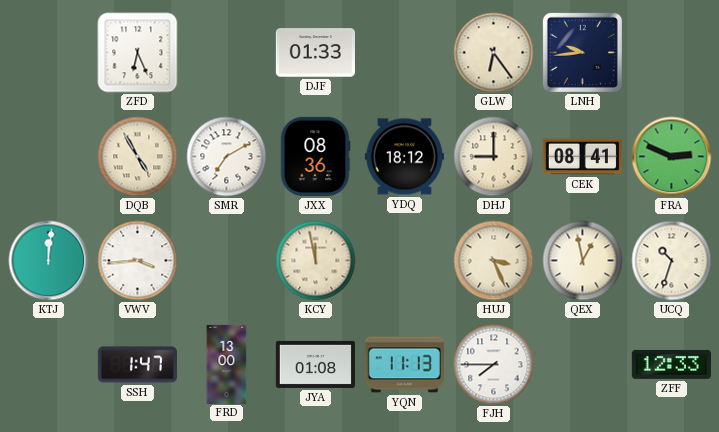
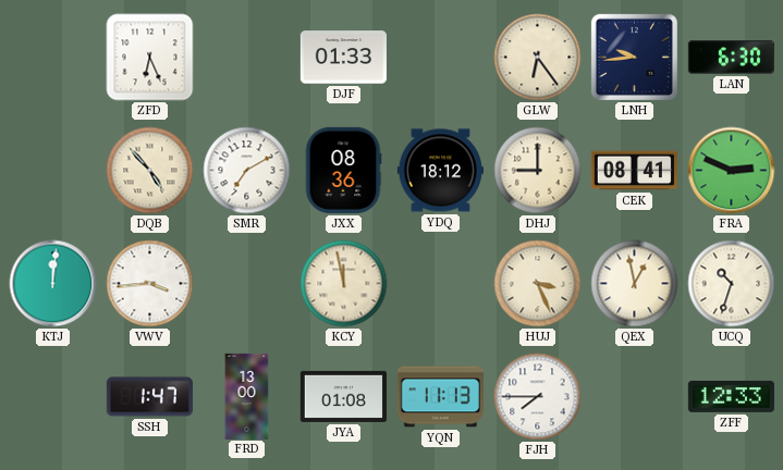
LAN: none -> 6:30 (731, 58)
DQB: 4:55 -> 4:53 (150, 171)
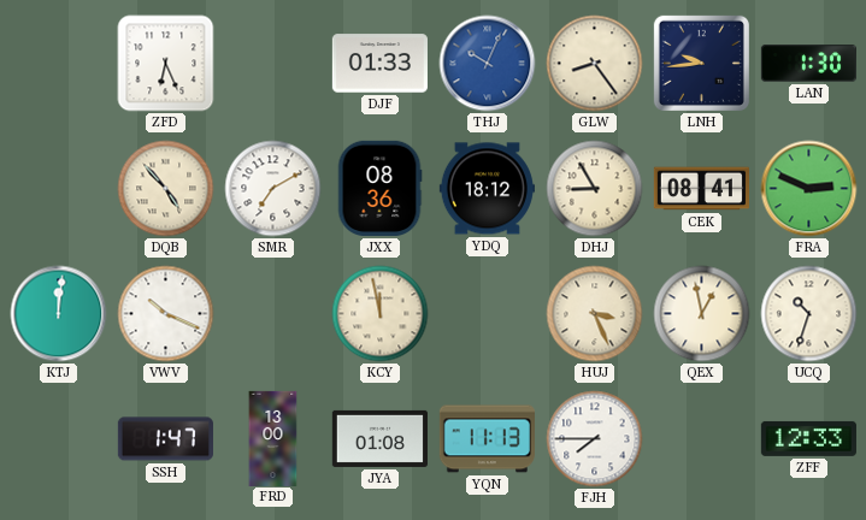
THJ: none -> 10:04 (488, 64)
GLW: 6:24 -> 8:24 (595, 64)
LAN: 6:30 -> 1:30 (808, 64)
DHJ: 9:00 -> 8:55 (595, 189)
VWV: 3:44 -> 10:19 (166, 314)
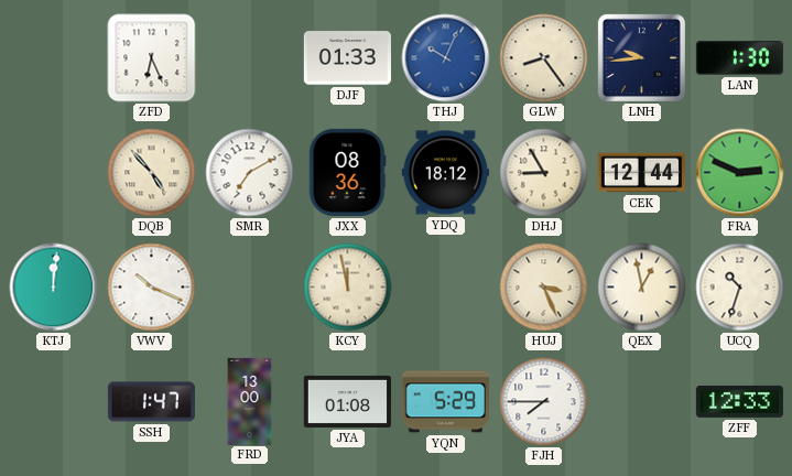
CEK: 08:41 -> 12:44 (641, 173)
YQN: 11:13 -> 5:29 (445, 402)
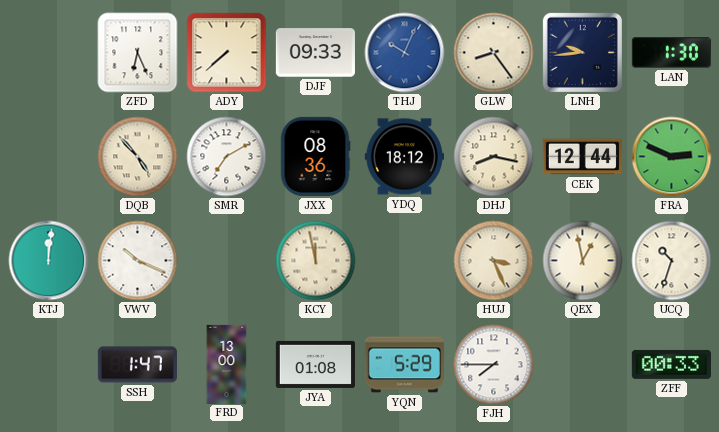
ADY: none -> 7:38 (227, 53)
DJF: 01:33 -> 09:33 (315, 53)
DHJ: 8:55 -> 8:17 (494, 157)
ZFF: 12:33 -> 00:33 (671, 364)
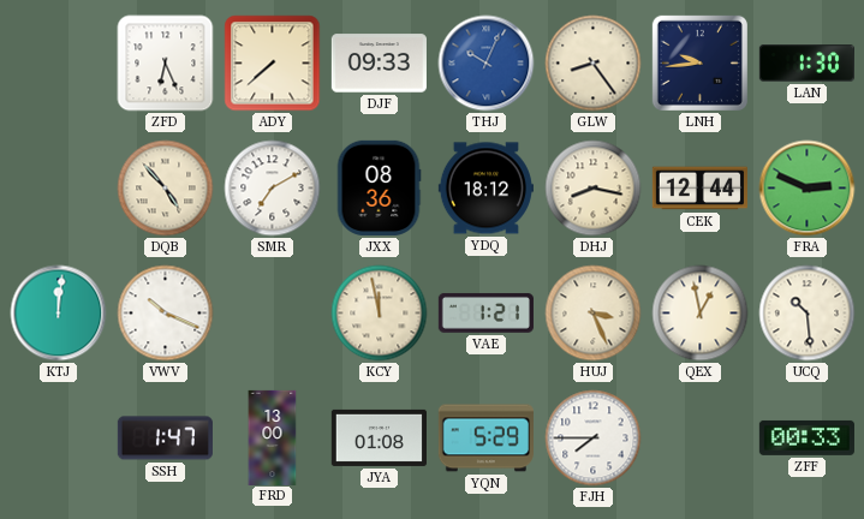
VAE: none -> 1:21 (485, 314)
UCQ: 10:33 -> 10:29 (808, 314)
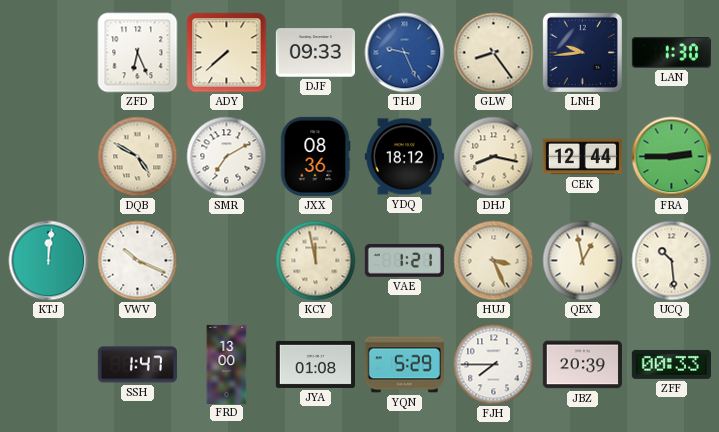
THJ: 10:04 -> 9:26 (405, 53)
DQB: 4:53 -> 4:50 (138, 157)
FRA: 2:49 -> 2:45 (672, 157)
JBZ: none -> 20:39 (582, 365)
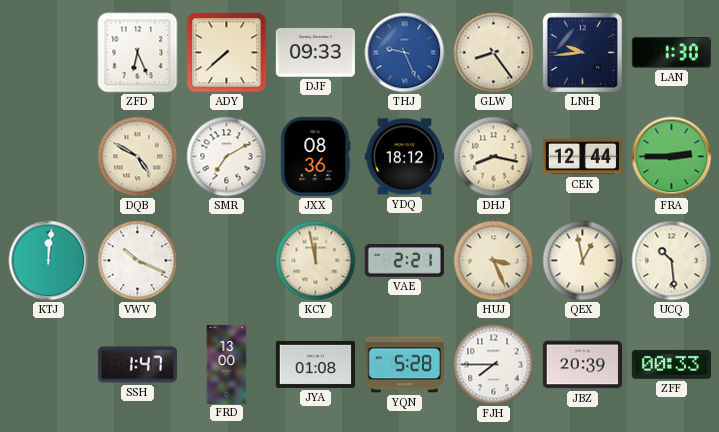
VAE: 1:21 -> 2:21 (404, 261)
YQN: 5:29 -> 5:28 (404, 365)
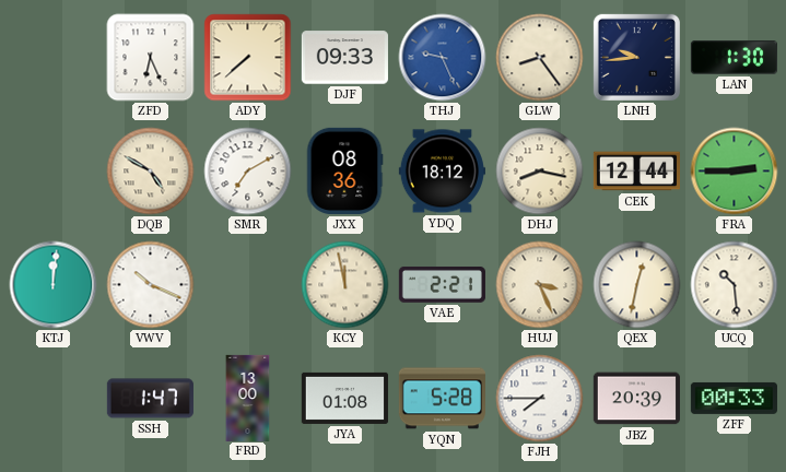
QEX: 12:58 -> 12:32 (637, 285)
